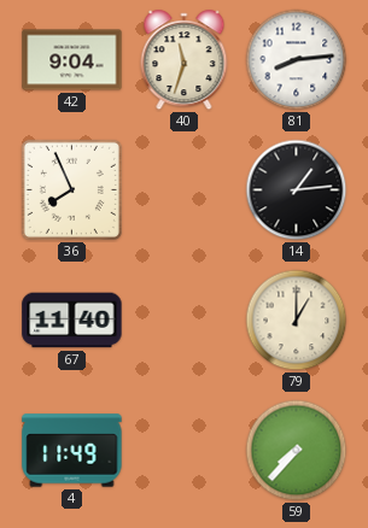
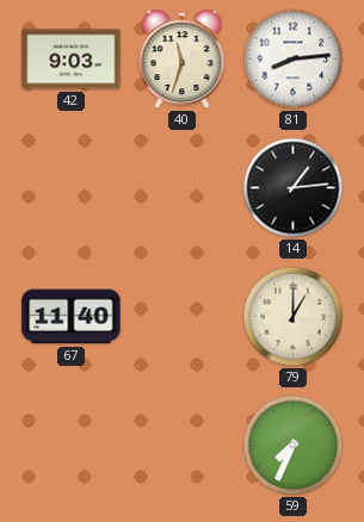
42: 9:04 -> 9:03 (72, 60)
36: 7:56 -> none (71, 189)
4: 11:49 -> none (72, 451)
59: 7:37 -> 7:34 (294, 446)
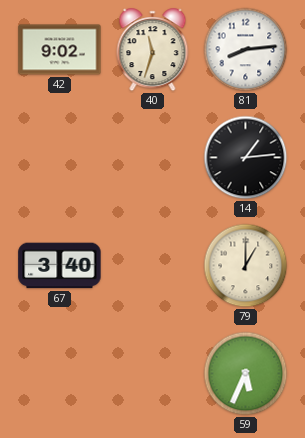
42: 9:03 -> 9:02 (60, 50)
67: 11:40 -> 3:40 (60, 266)
59: 7:34 -> 5:34 (246, 374)
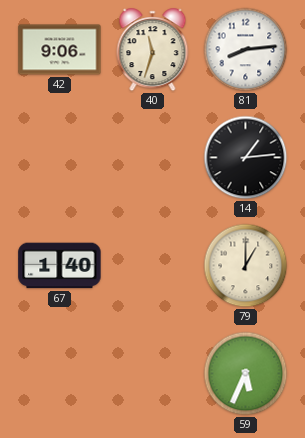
42: 9:02 -> 9:06 (60, 50)
67: 3:40 -> 1:40 (60, 266)
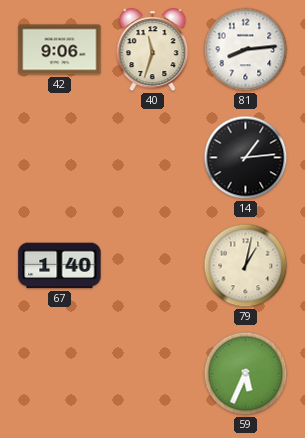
79: 1:00 -> 1:02 (246, 266)
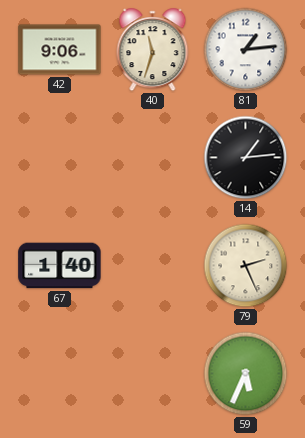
81: 8:14 -> 1:14 (246, 50)
79: 1:02 -> 2:26 (246, 266)
